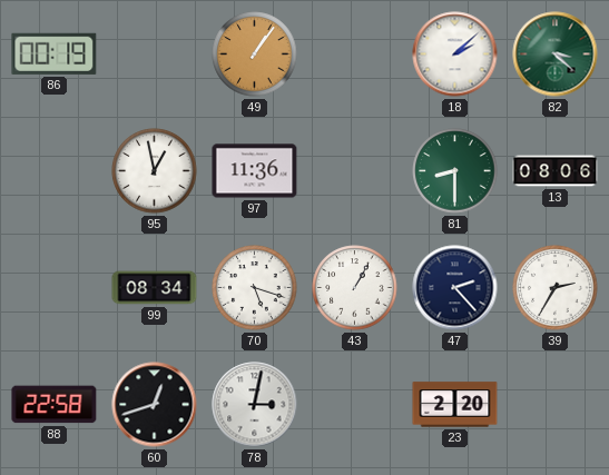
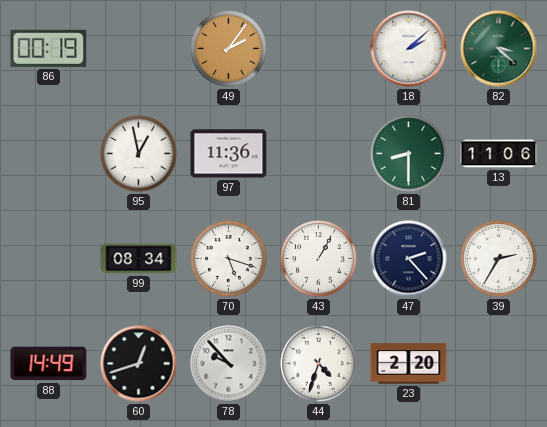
49: 1:06 -> 2:06 (229, 49)
13: 08:06 -> 11:06 (499, 154)
88: 22:58 -> 14:49 (49, 364)
78: 3:02 -> 9:53 (229, 364)
44: none -> 4:33 (319, 364)
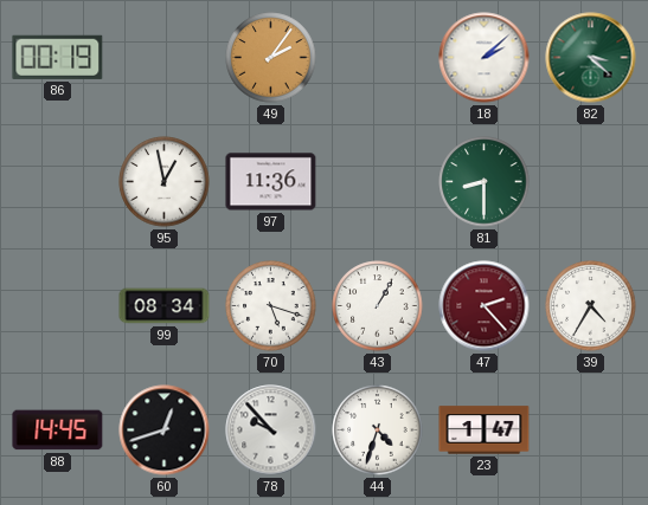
13: 11:06 -> none (499, 154)
47 dial: navy -> burgundy (485, 306)
39: 2:35 -> 4:35 (591, 306)
88: 14:49 -> 14:45 (58, 430)
23: 2:20 -> 1:47 (485, 430)
